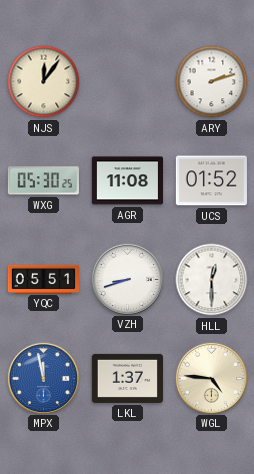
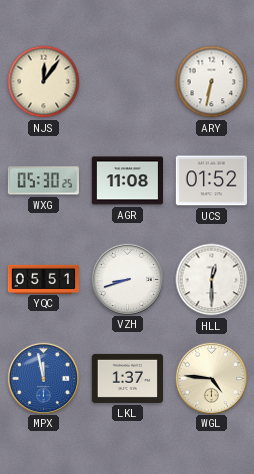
ARY: 2:12 -> 6:32 (212, 82)
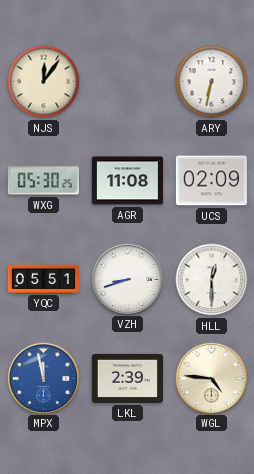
UCS: 01:52 -> 02:09 (211, 181)
LKL: 1:37 -> 2:39 (127, 378)
